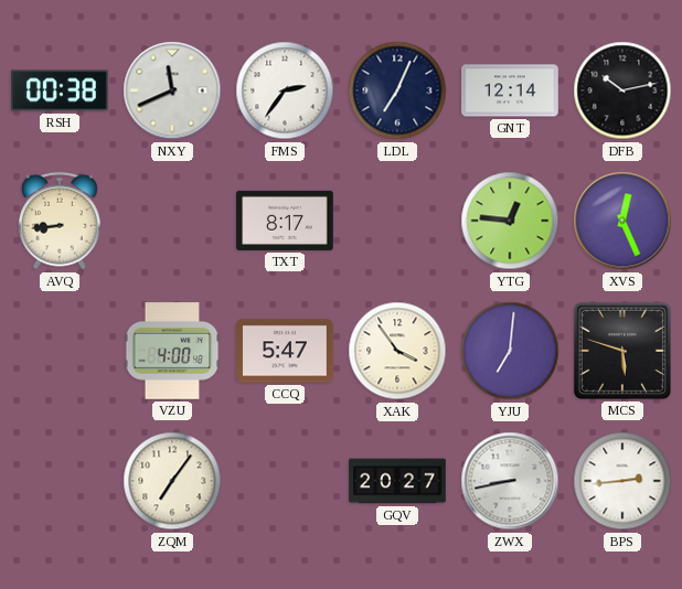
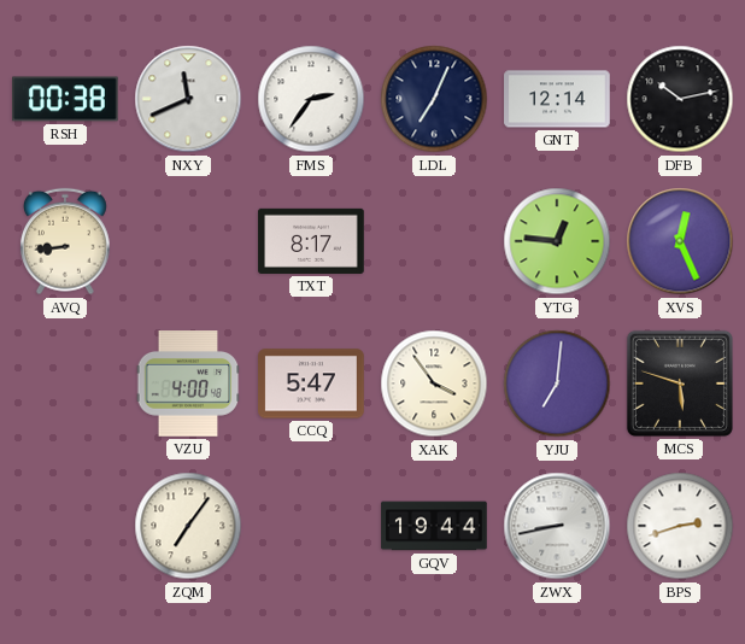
GQV: 20:27 -> 19:44 (434, 526)
BPS: 2:44 -> 2:42 (680, 526)
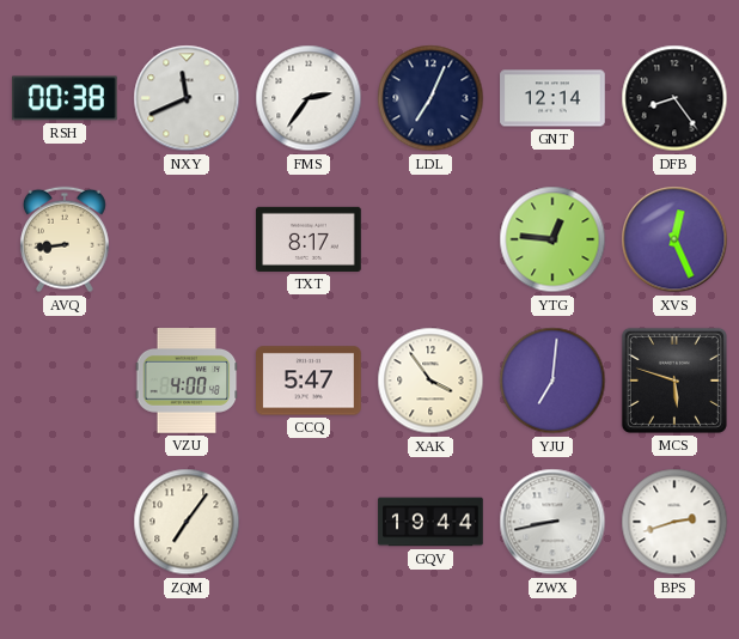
DFB: 10:13 -> 8:24 (674, 98)
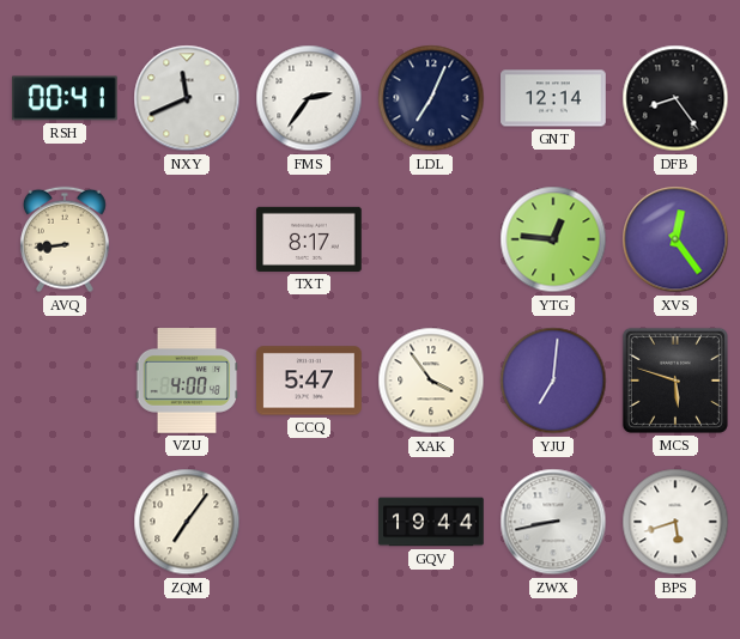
RSH: 00:38 -> 00:41 (66, 98)
XVS: 12:26 -> 12:24 (675, 239)
BPS: 2:42 -> 5:42 (675, 522)
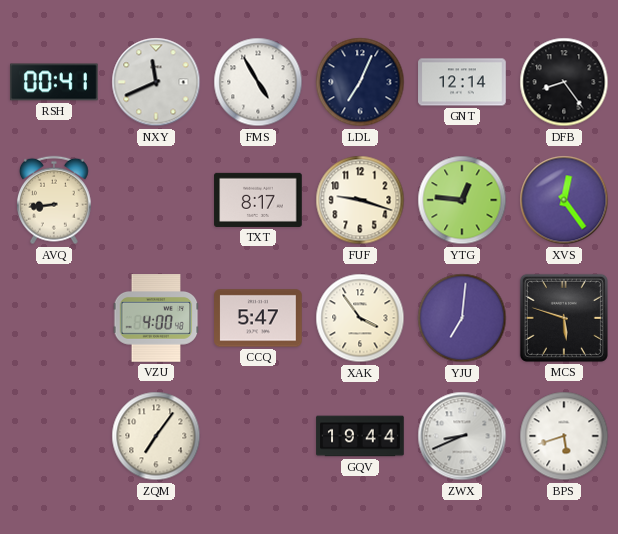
FMS: 2:36 -> 4:55 (258, 82)
FUF: none -> 9:18 (360, 200)
ZWX: 8:43 -> 8:41 (462, 436)
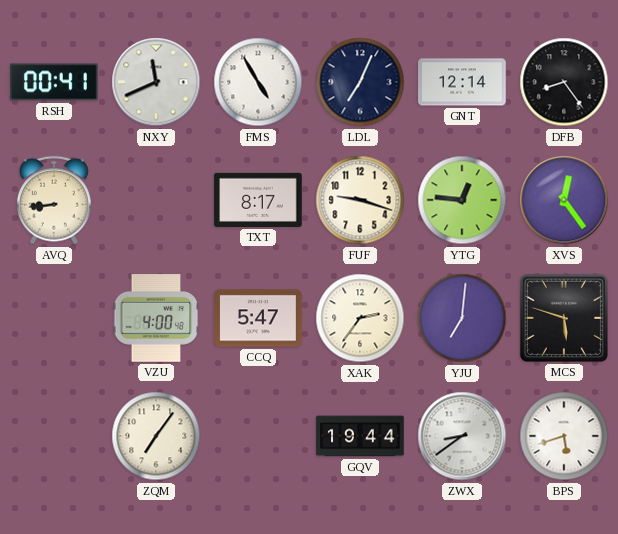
XAK: 3:54 -> 2:36 (360, 318)
ZWX: 8:41 -> 8:39 (462, 436)
